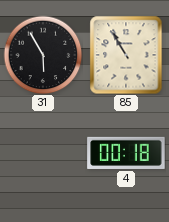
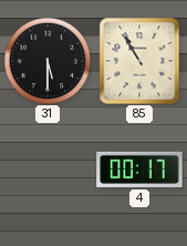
31: 5:55 -> 5:30 (48, 61)
4: 00:18 -> 00:17 (139, 170)
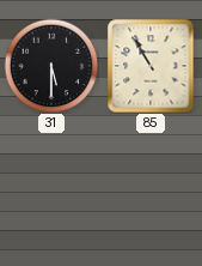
4: 00:17 -> none (139, 170)
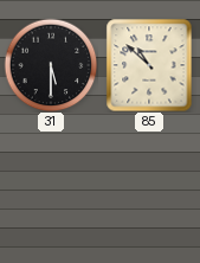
85: 10:55 -> 10:52 (149, 65)
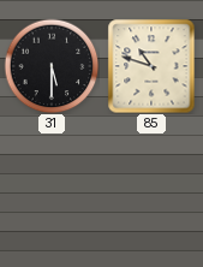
85: 10:52 -> 10:48 (151, 66)
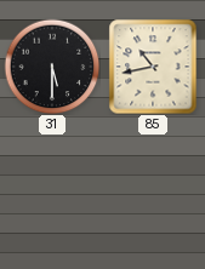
85: 10:48 -> 10:43 (153, 67)
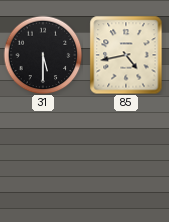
85: 10:43 -> 4:43 (126, 55)
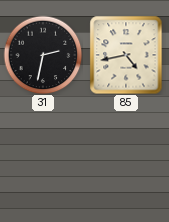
31: 5:30 -> 2:32 (43, 55)
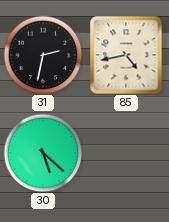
30: none -> 5:22 (43, 153)
